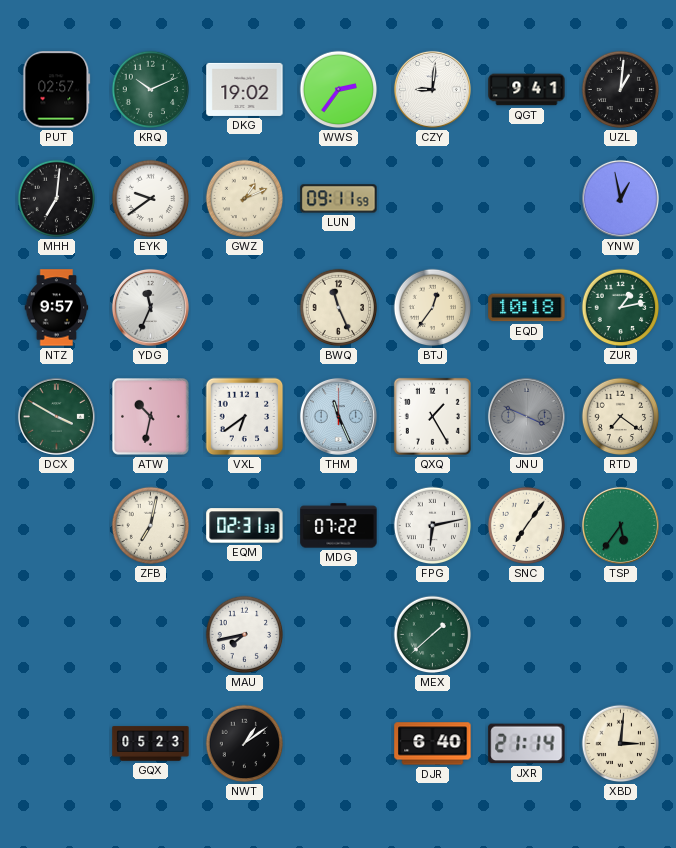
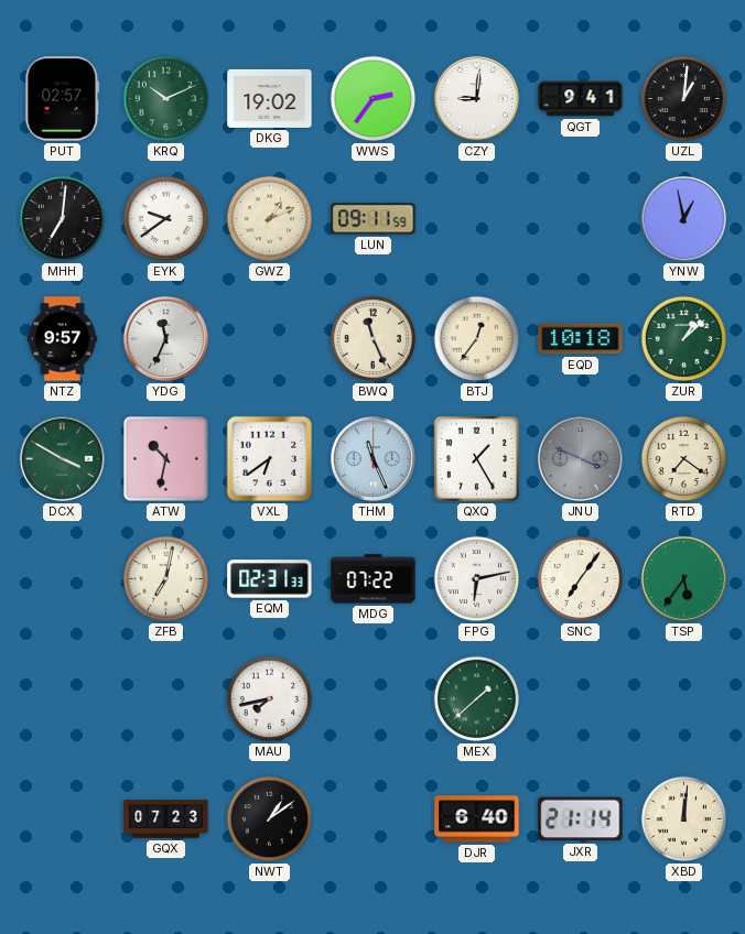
ZUR: 1:13 -> 1:08 (684, 339)
GQX: 05:23 -> 07:23 (166, 819)
XBD: 3:01 -> 12:01 (684, 819)
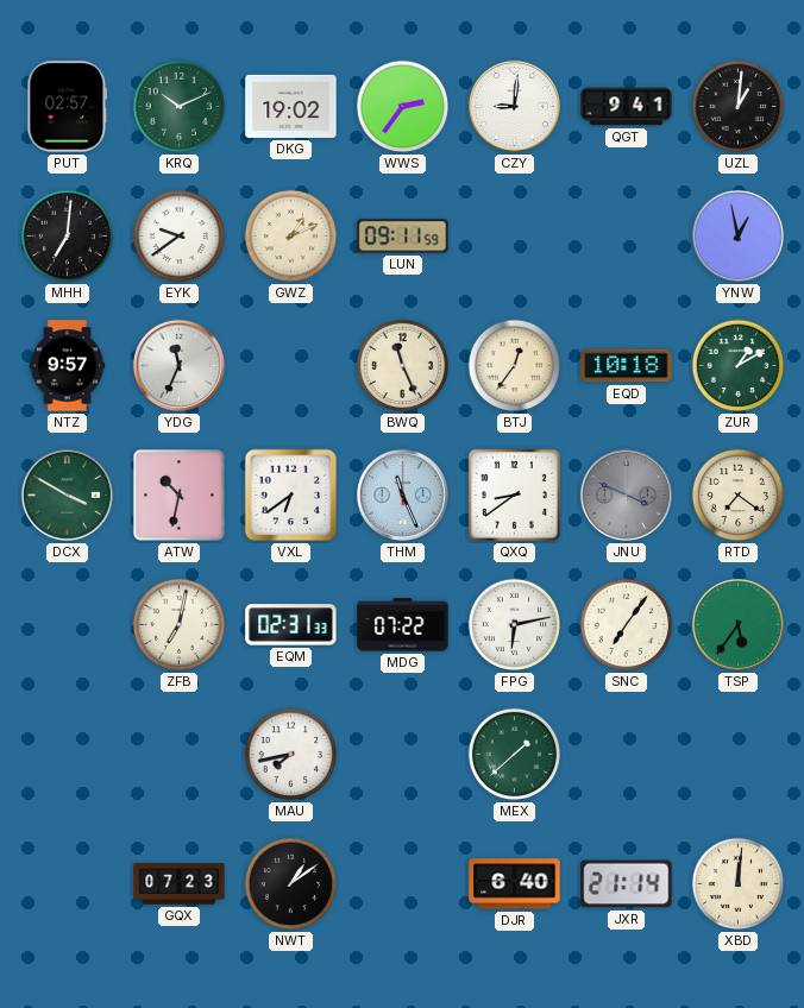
ZUR: 1:08 -> 1:10 (739, 366)
QXQ: 1:25 -> 8:39 (514, 494)
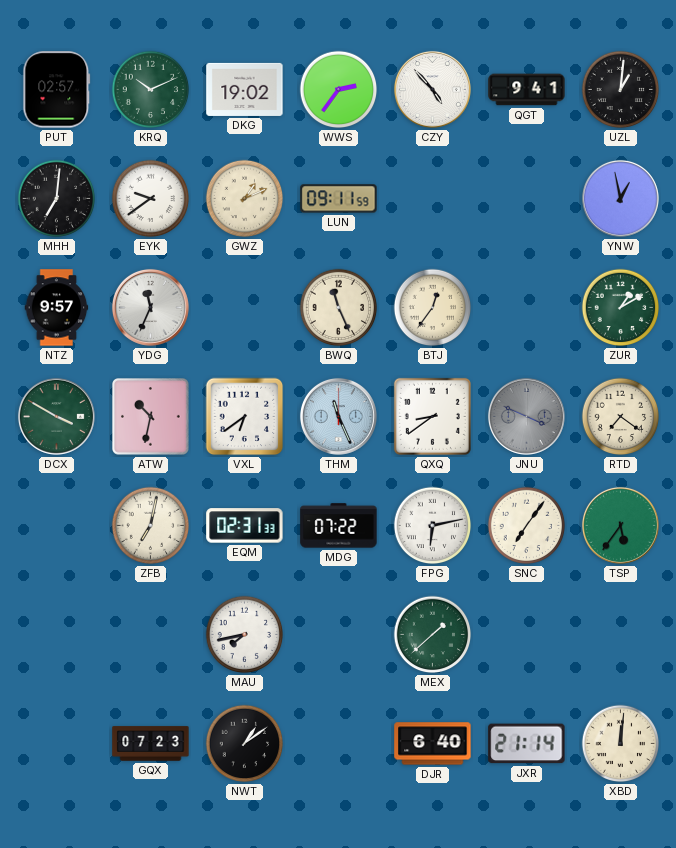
CZY: 9:01 -> 4:53 (432, 89)
EQD: 10:18 -> none (627, 366)
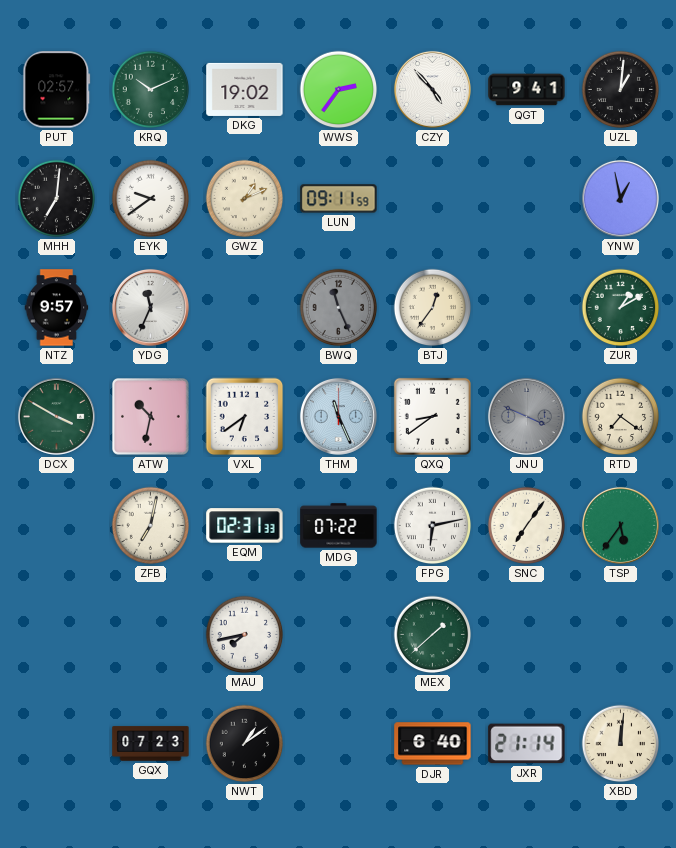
BWQ dial: cream -> grey (339, 308)
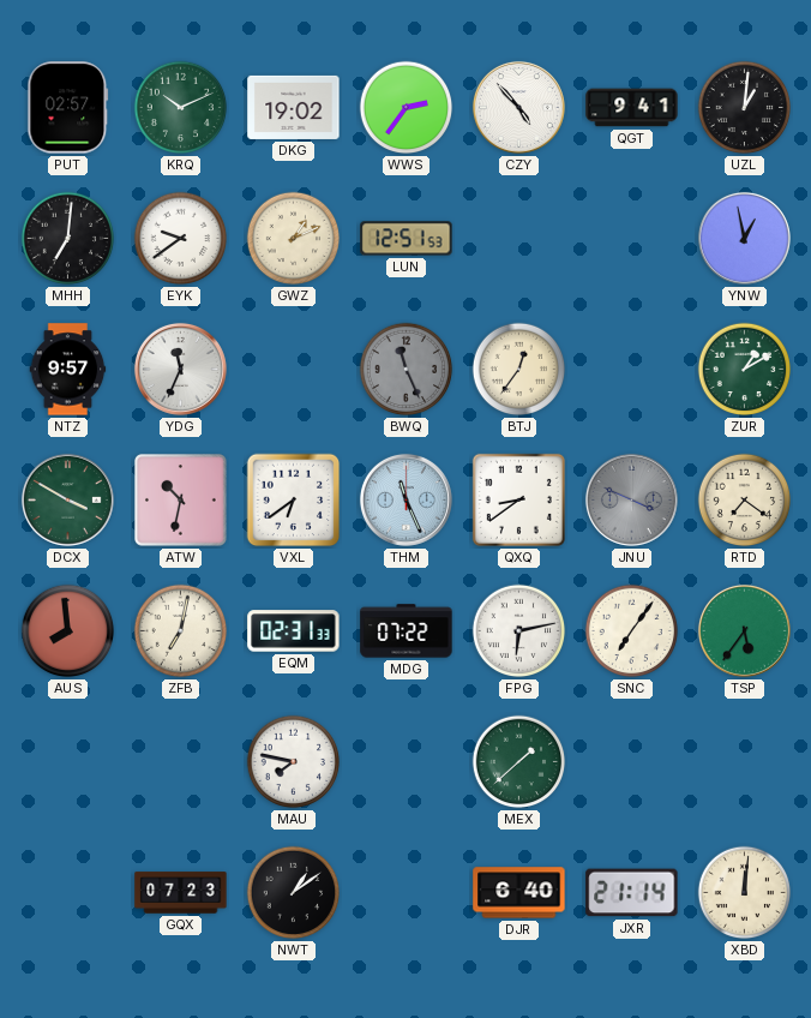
LUN: 09:11 -> 12:51 (407, 239)
AUS: none -> 7:59 (68, 631)
MAU: 7:43 -> 7:47 (294, 762)
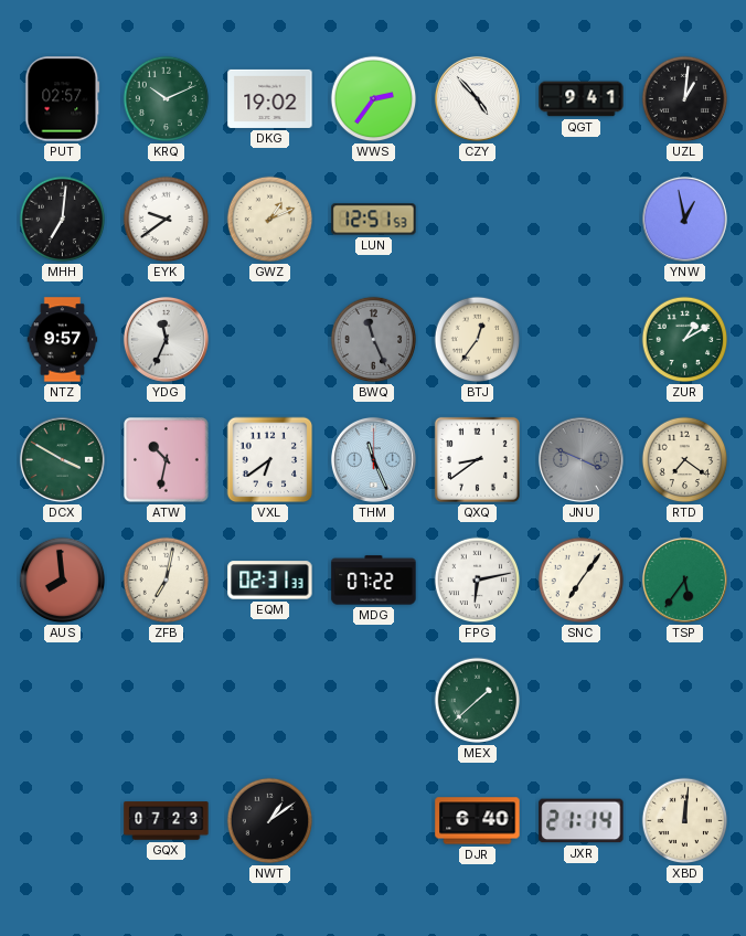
MAU: 7:47 -> none (294, 762)
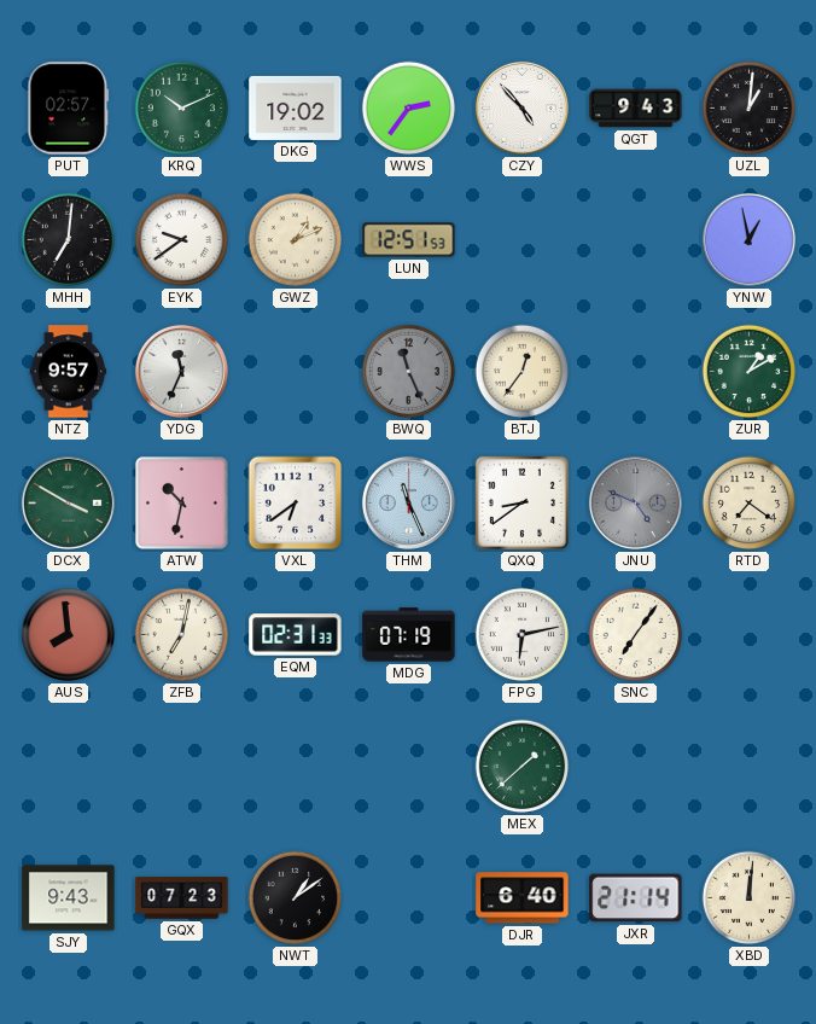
QGT: 9:41 -> 9:43 (636, 109)
JNU: 3:49 -> 4:49 (635, 502)
MDG: 07:22 -> 07:19 (409, 635)
TSP: 5:36 -> none (684, 579)
SJY: none -> 9:43 (69, 898)
